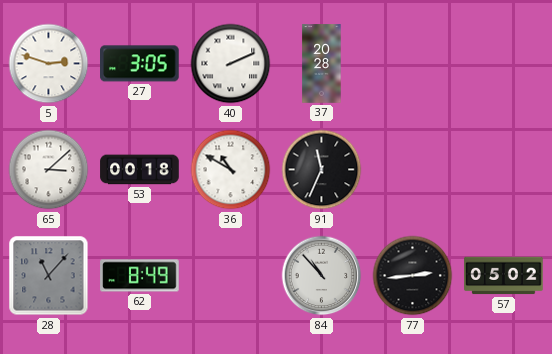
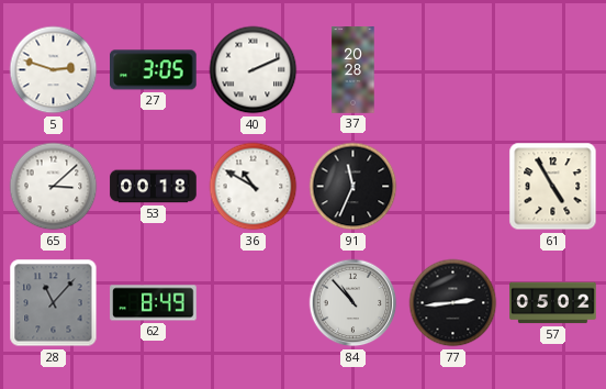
61: none -> 4:55 (553, 187)
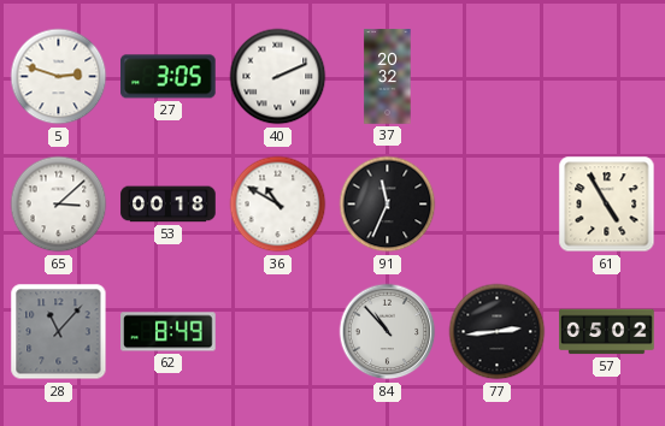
37: 20:28 -> 20:32 (388, 77)
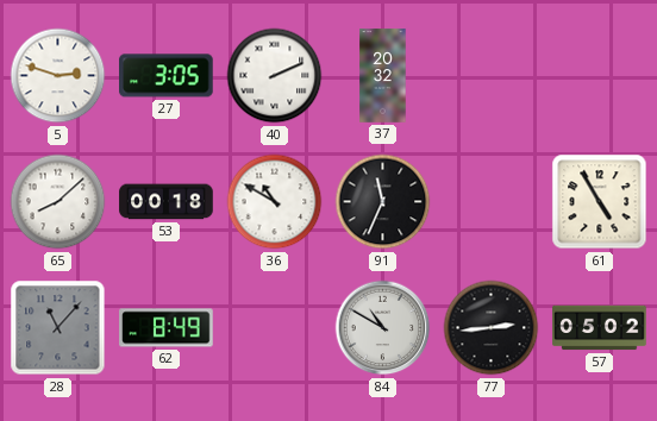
65: 3:08 -> 8:08 (58, 202)
84: 10:53 -> 10:50 (383, 328)
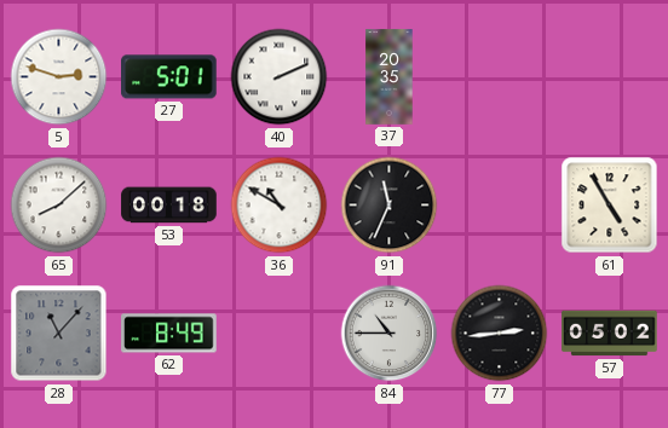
27: 3:05 -> 5:01 (169, 77)
37: 20:32 -> 20:35 (390, 77)
84: 10:50 -> 10:45 (390, 334)
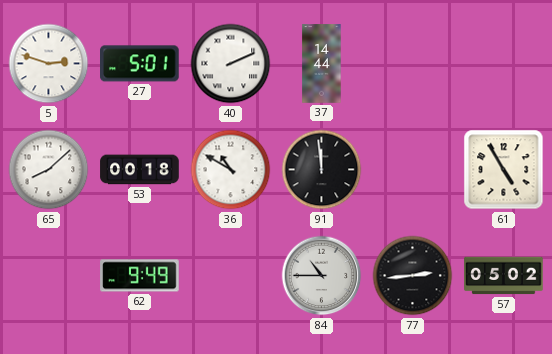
37: 20:35 -> 14:44 (322, 64)
91: 11:34 -> 11:59 (322, 170)
28: 11:07 -> none (59, 334)
62: 8:49 -> 9:49 (140, 276)
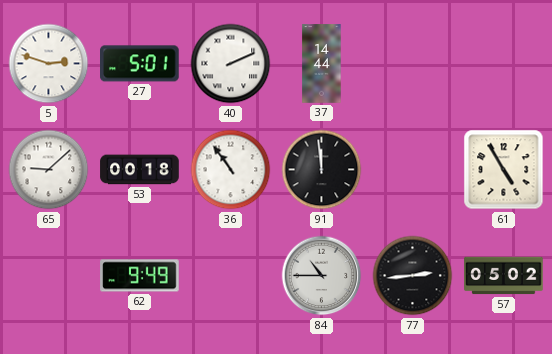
65: 8:08 -> 9:08 (49, 170)
36: 10:50 -> 10:54 (231, 170)
